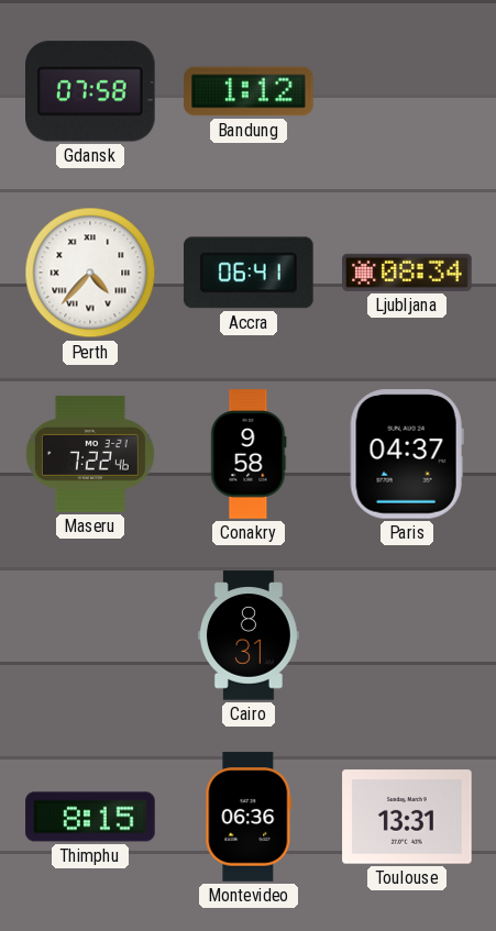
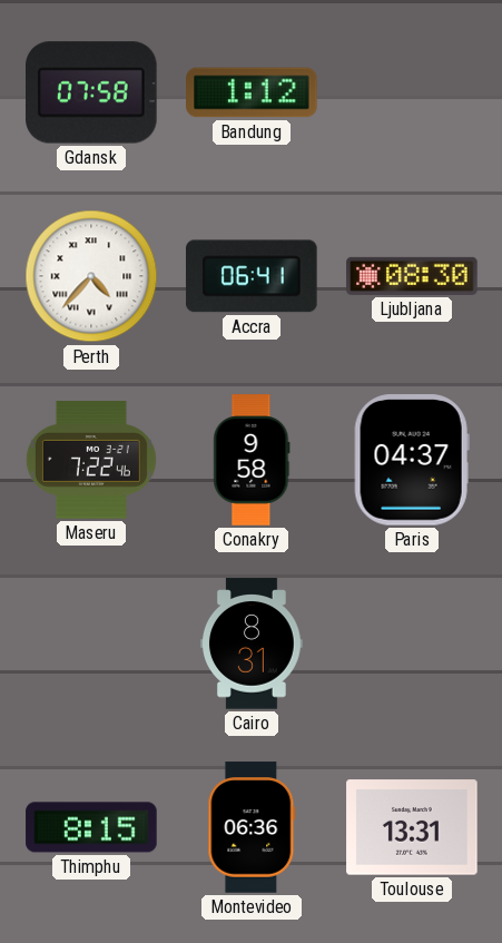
Ljubljana: 08:34 -> 08:30 (412, 276)
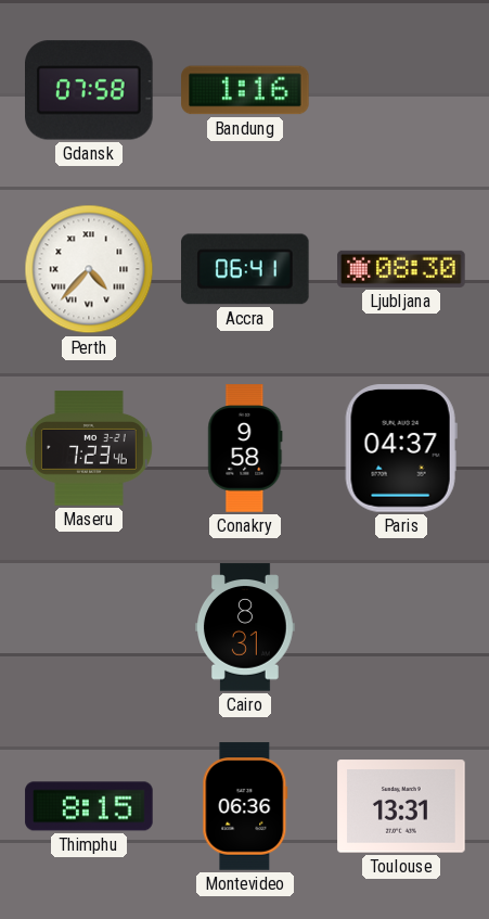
Bandung: 1:12 -> 1:16 (245, 90)
Maseru: 7:22 -> 7:23 (89, 448)
